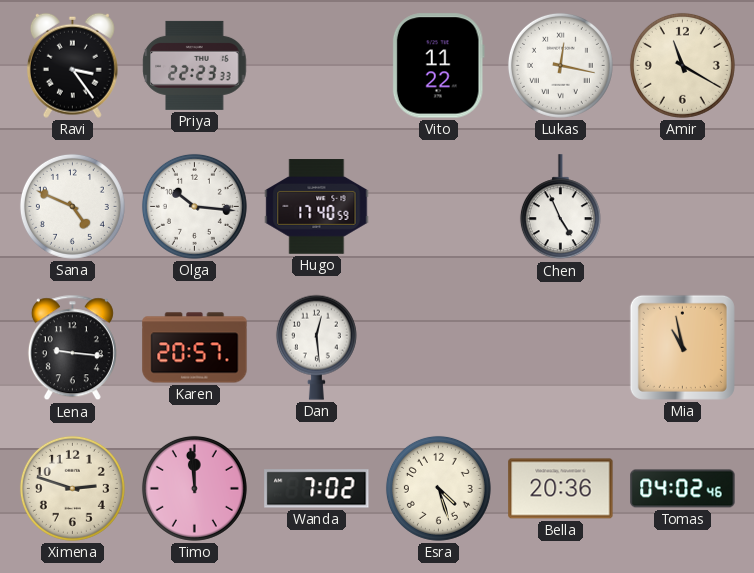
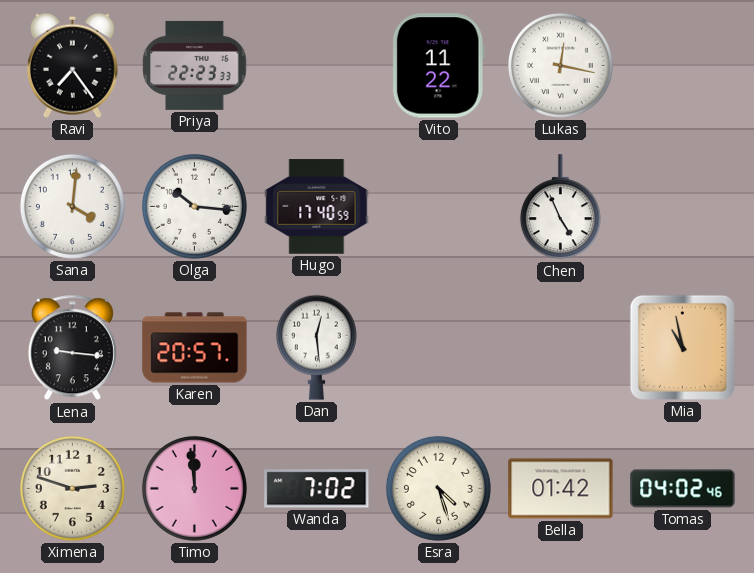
Ravi: 3:24 -> 7:24 (72, 65)
Amir: 11:20 -> none (682, 65)
Sana: 4:49 -> 4:01 (72, 206)
Bella: 20:36 -> 01:42 (561, 489)
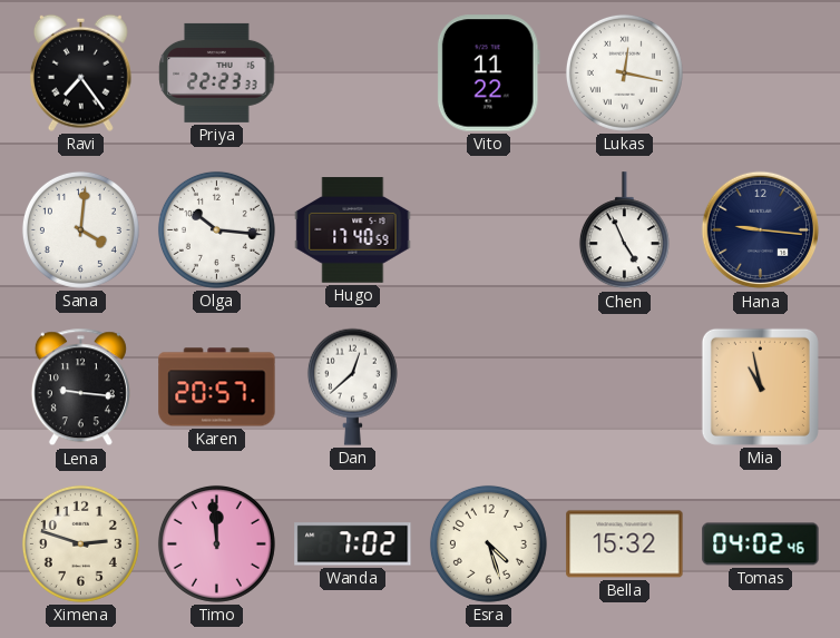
Hana: none -> 9:16 (761, 230)
Dan: 12:29 -> 12:38 (352, 386)
Bella: 01:42 -> 15:32 (625, 544)
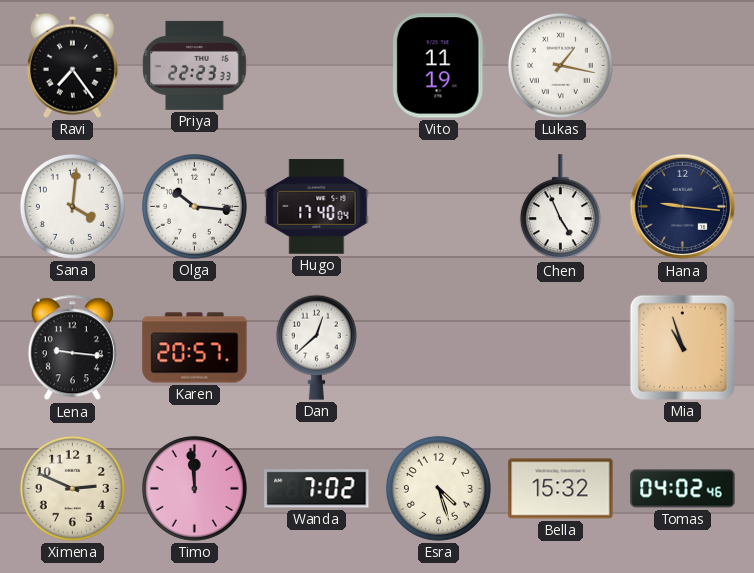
Vito: 11:22 -> 11:19 (438, 66)
Lukas: 12:17 -> 1:17 (560, 65)
Hugo: 17:40:59 -> 17:40:04 (317, 207)
Mia: 10:58 -> 10:57 (682, 347)
Ximena: 2:48 -> 2:49 (72, 488)
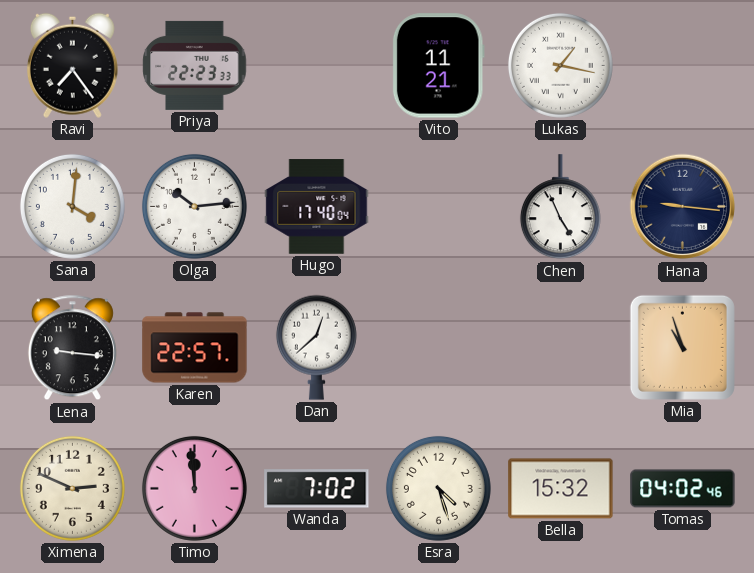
Vito: 11:19 -> 11:21 (438, 66)
Olga: 10:16 -> 10:14 (194, 206)
Karen: 20:57 -> 22:57 (195, 348)
